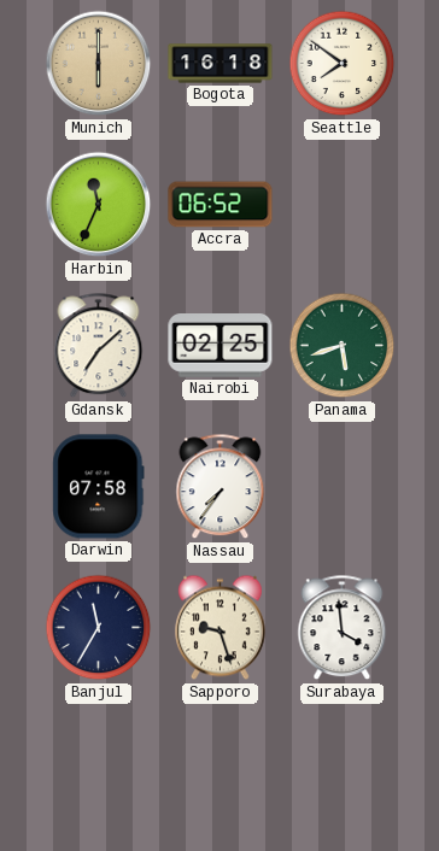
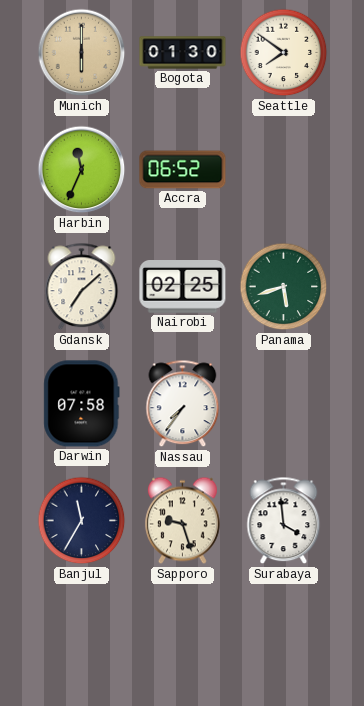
Bogota: 16:18 -> 01:30 (183, 53)
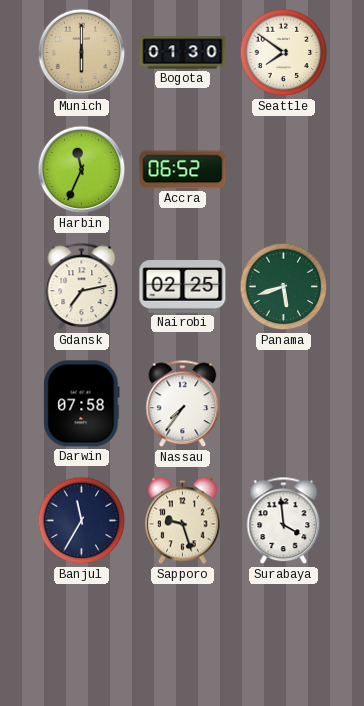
Gdansk: 7:08 -> 7:13 (82, 287)
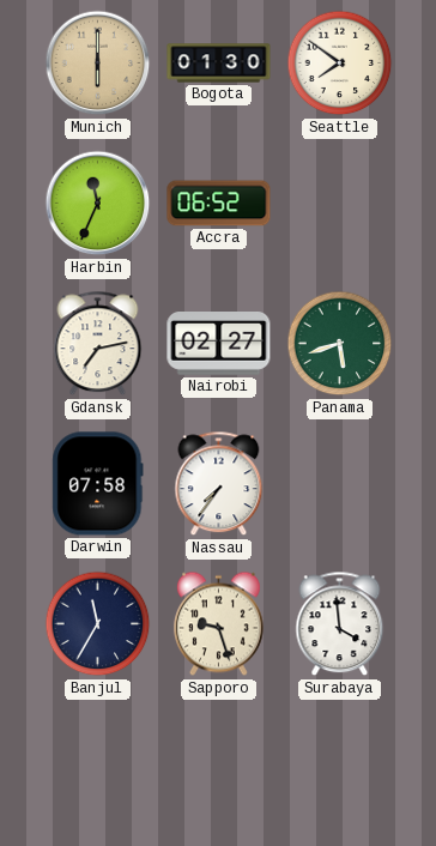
Nairobi: 02:25 -> 02:27 (219, 344)
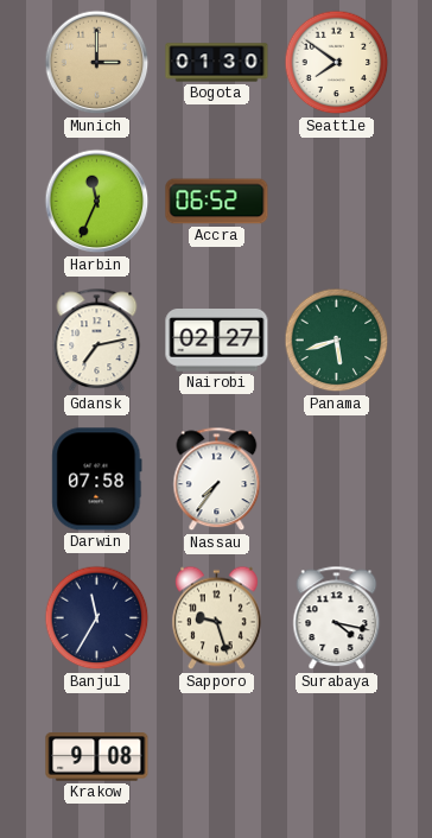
Munich: 6:00 -> 3:00 (97, 63)
Surabaya: 3:59 -> 4:17 (337, 618)
Krakow: none -> 9:08 (97, 757)
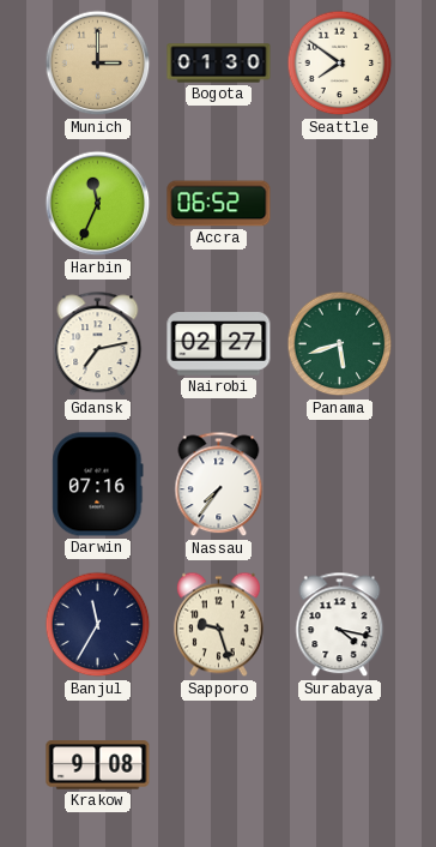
Darwin: 07:58 -> 07:16 (98, 485)
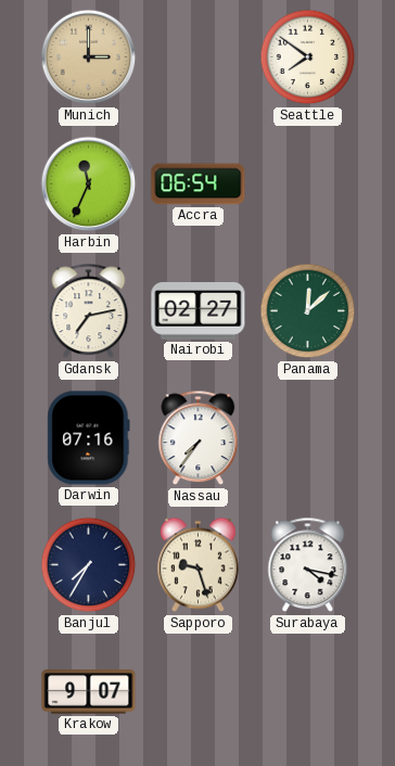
Bogota: 01:30 -> none (219, 64)
Accra: 06:52 -> 06:54 (199, 184)
Panama: 5:42 -> 12:08 (308, 311)
Banjul: 11:35 -> 7:35 (89, 565)
Krakow: 9:08 -> 9:07 (89, 692)
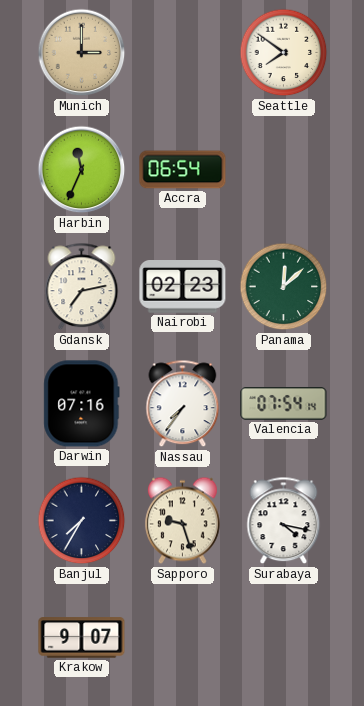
Nairobi: 02:27 -> 02:23 (183, 287)
Valencia: none -> 07:54 (284, 404)
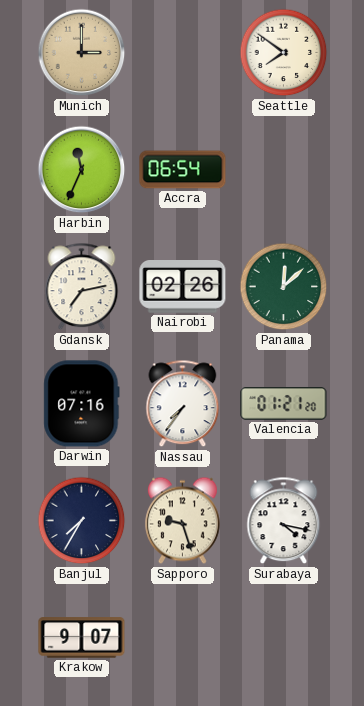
Nairobi: 02:23 -> 02:26 (183, 287)
Valencia: 07:54 -> 01:21 (284, 404)
